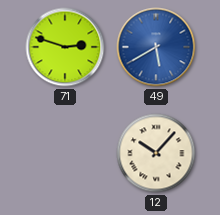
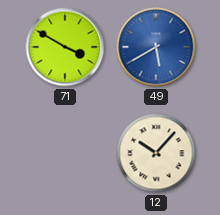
71: 2:48 -> 3:50 (65, 47)
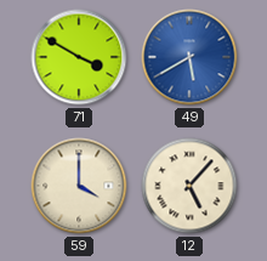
59: none -> 4:00 (79, 186)
12: 10:07 -> 5:07 (189, 186)
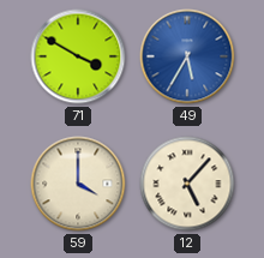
49: 5:40 -> 5:35 (187, 56)
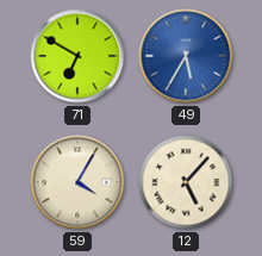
71: 3:50 -> 6:50 (77, 56)
59: 4:00 -> 4:05 (77, 182)
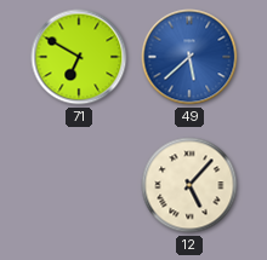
49: 5:35 -> 5:38 (189, 57)
59: 4:05 -> none (77, 182)
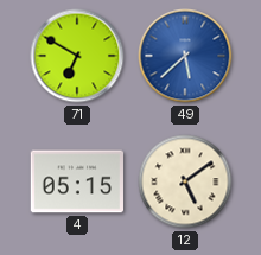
4: none -> 05:15 (76, 181)
12: 5:07 -> 5:09 (185, 181)
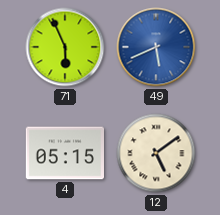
71: 6:50 -> 5:56 (65, 47)
49: 5:38 -> 5:41 (156, 47)
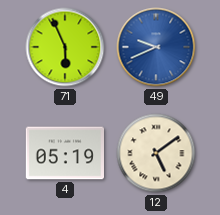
49: 5:41 -> 9:41 (156, 47)
4: 05:15 -> 05:19 (64, 153)
